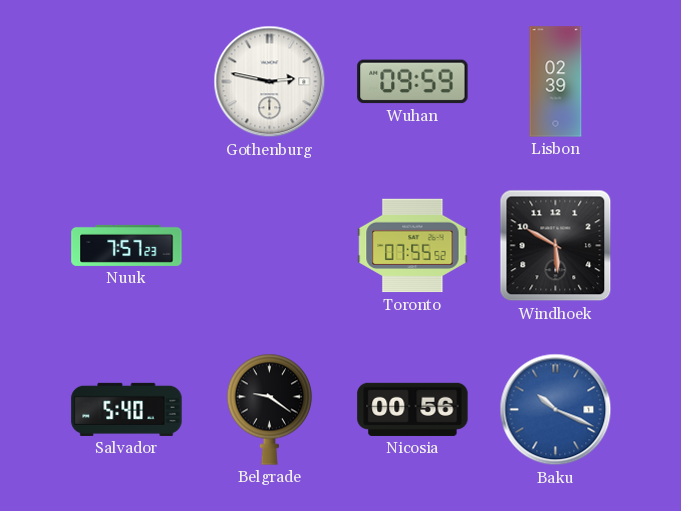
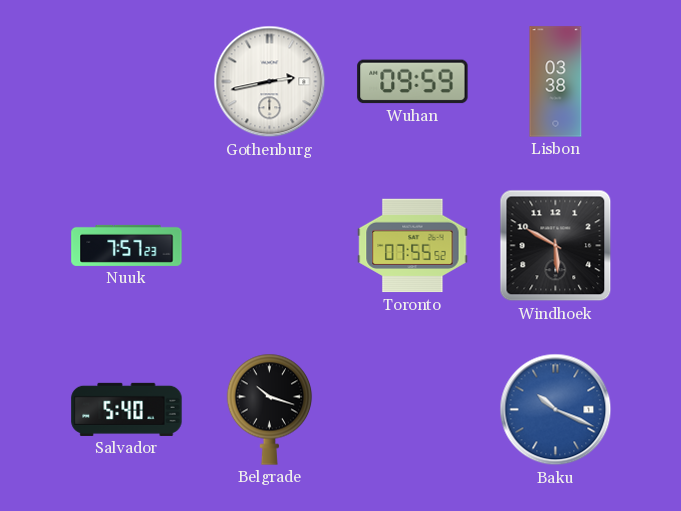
Gothenburg: 2:47 -> 2:43 (270, 82)
Lisbon: 02:39 -> 03:38 (556, 82)
Belgrade: 9:21 -> 10:18 (270, 409)
Nicosia: 00:56 -> none (413, 409)
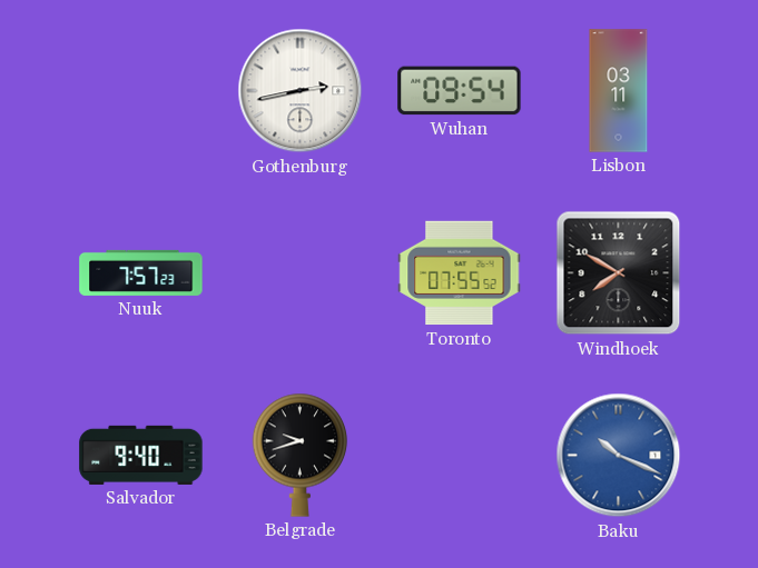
Wuhan: 09:59 -> 09:54 (460, 91)
Lisbon: 03:38 -> 03:11 (619, 91)
Windhoek: 5:50 -> 7:50 (619, 273)
Salvador: 5:40 -> 9:40 (141, 455)
Belgrade: 10:18 -> 9:42 (301, 455)
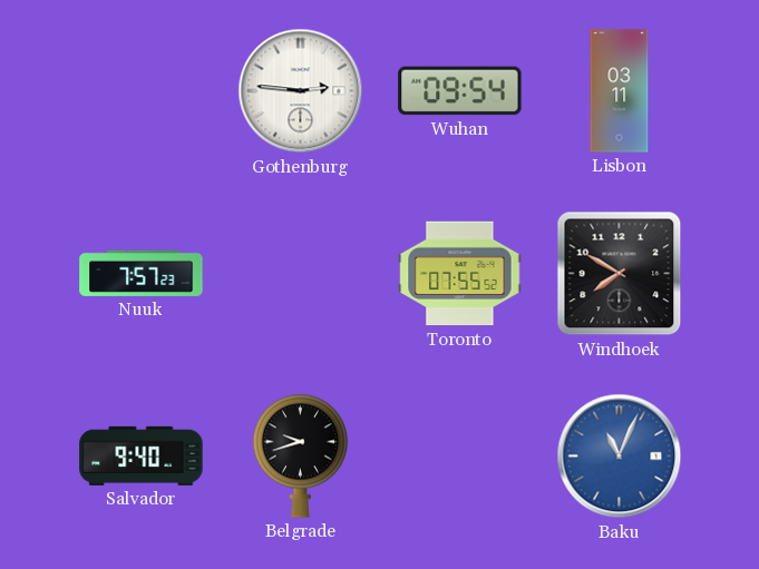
Gothenburg: 2:43 -> 2:46 (301, 91)
Baku: 10:19 -> 11:04 (620, 457)
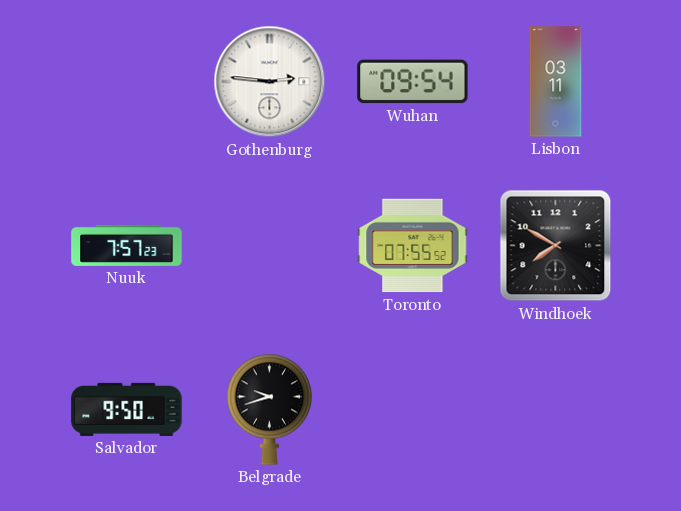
Salvador: 9:40 -> 9:50 (127, 409)
Baku: 11:04 -> none (620, 457)
